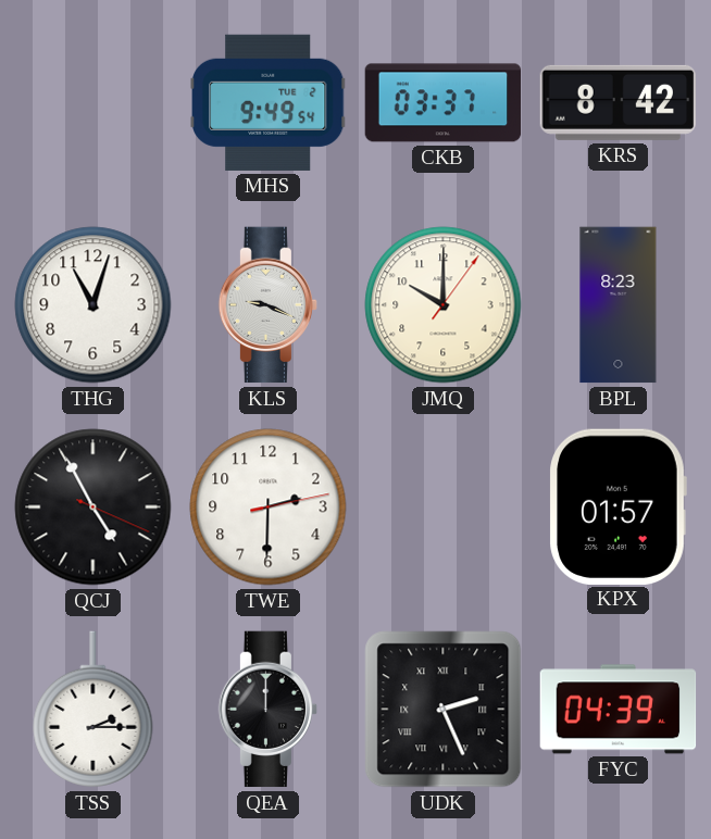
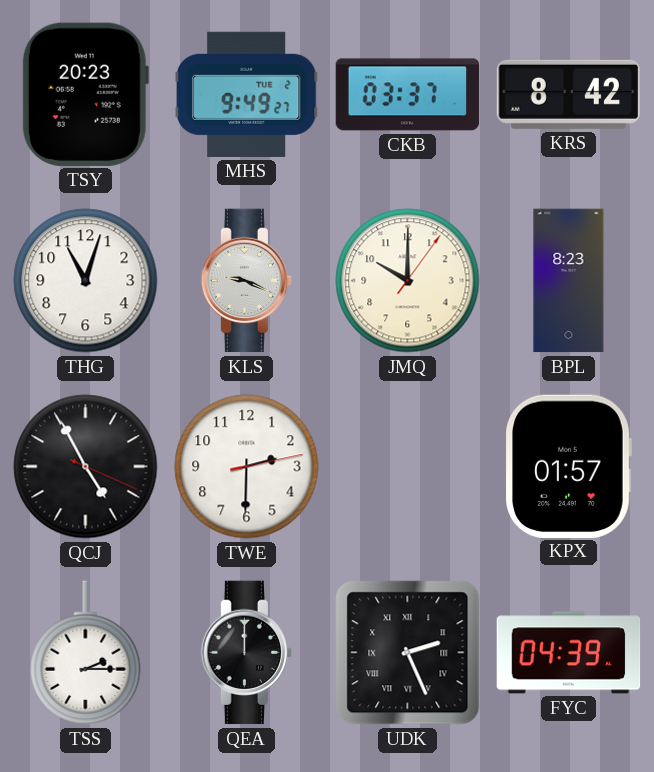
TSY: none -> 20:23 (85, 94)
MHS: 9:49:54 -> 9:49:27 (247, 94)
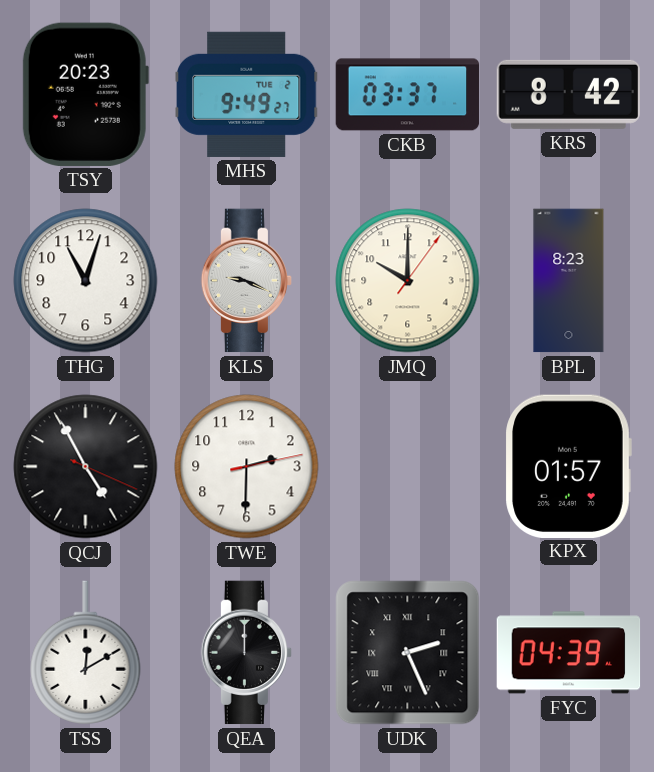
TSS: 2:15 -> 12:10 (86, 653)
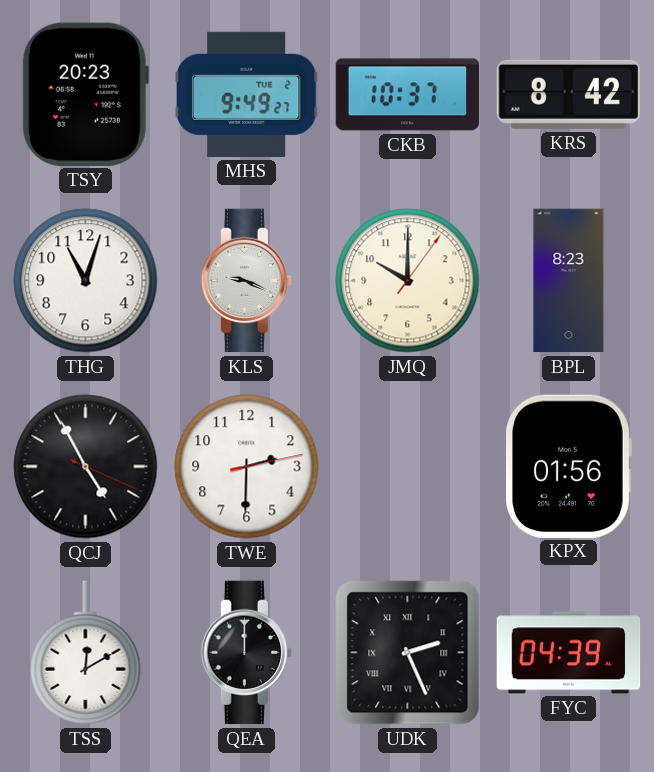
CKB: 03:37 -> 10:37 (408, 95)
KPX: 01:57 -> 01:56 (568, 466)
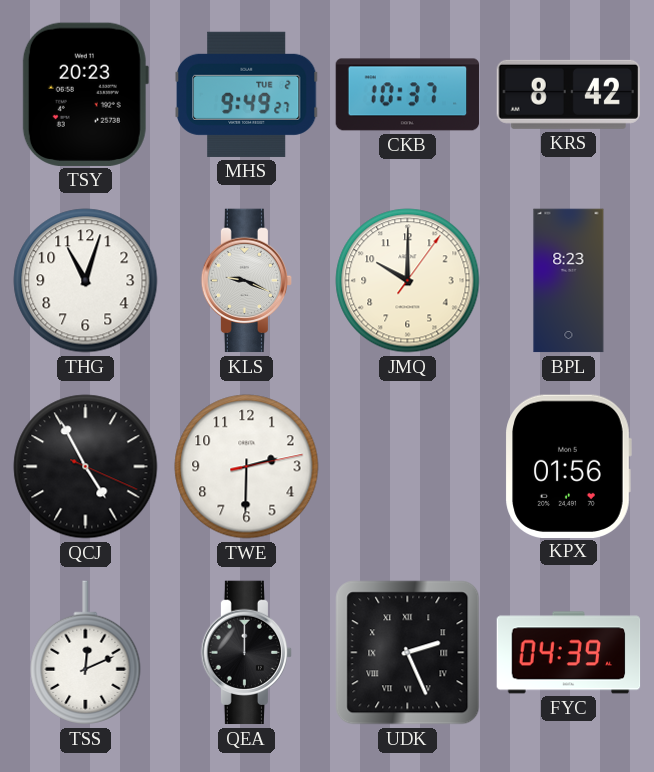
TSS: 12:10 -> 12:11 (86, 653)
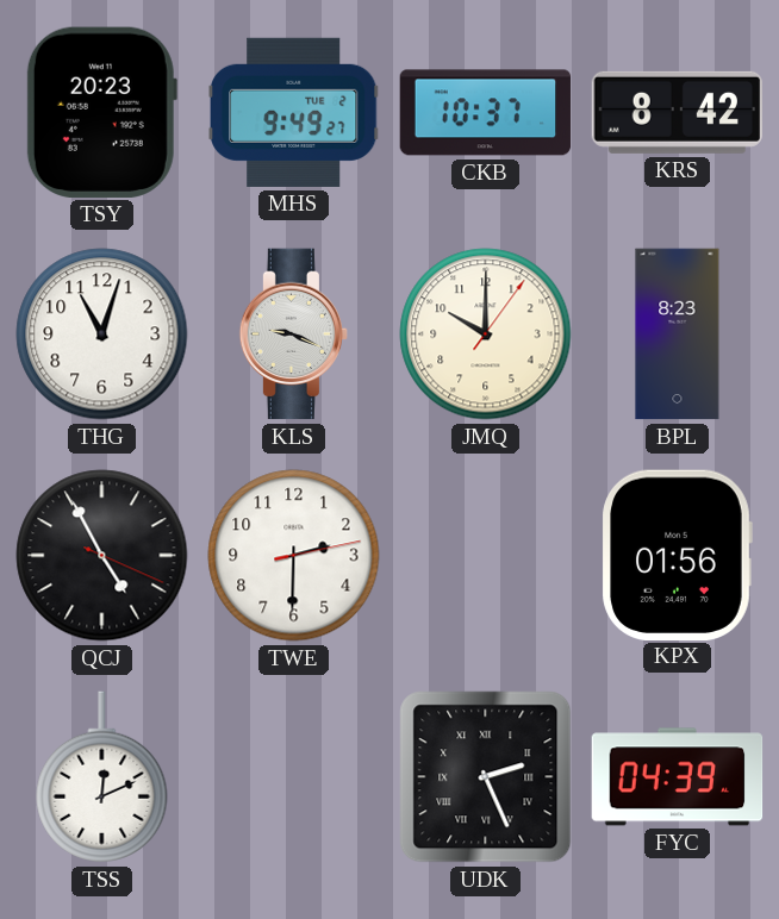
QEA: 12:00 -> none (247, 653)
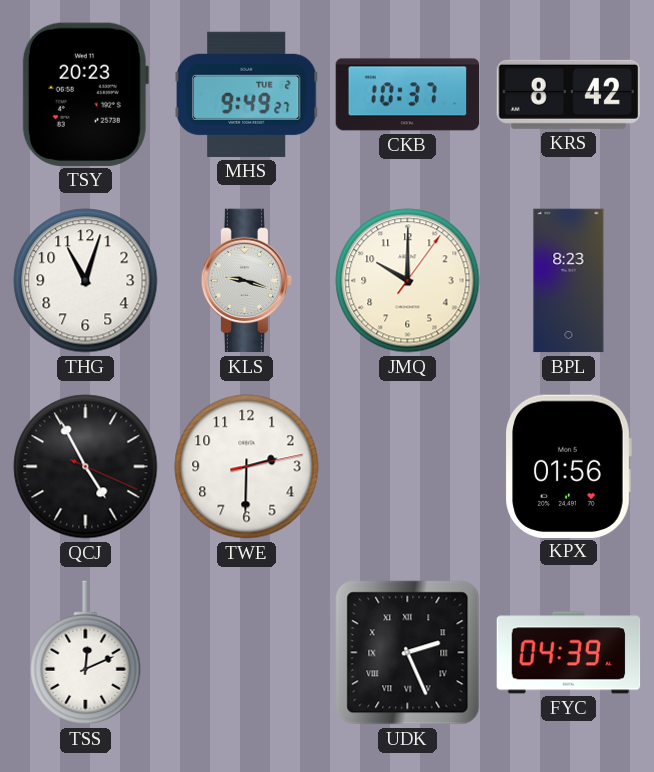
KLS: 9:19 -> 9:18 (247, 281)
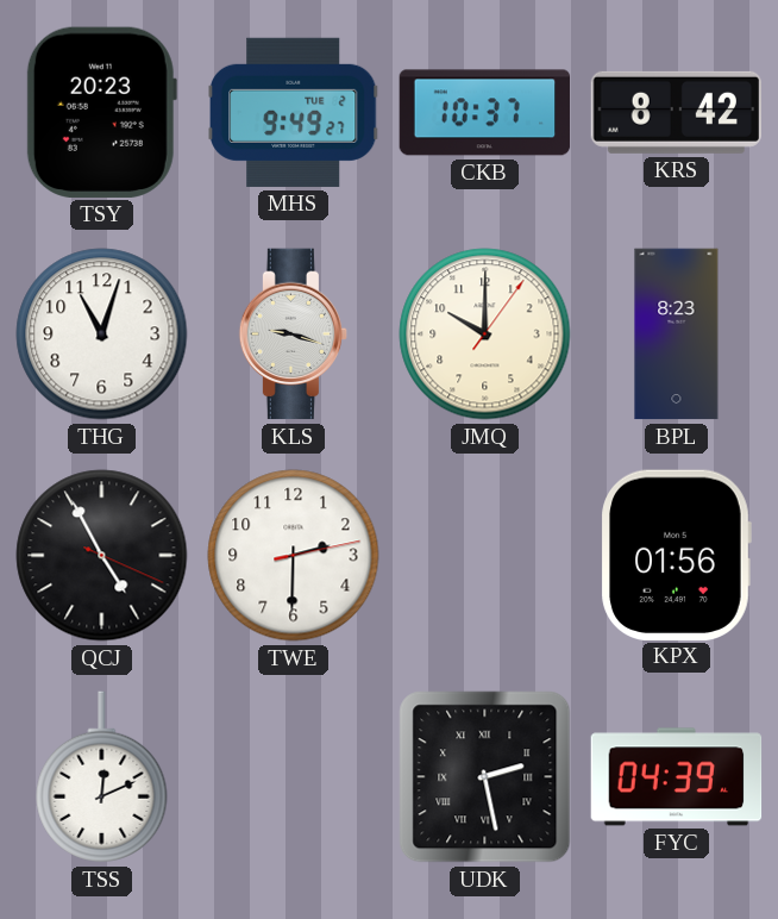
UDK: 2:26 -> 2:28 (485, 777)
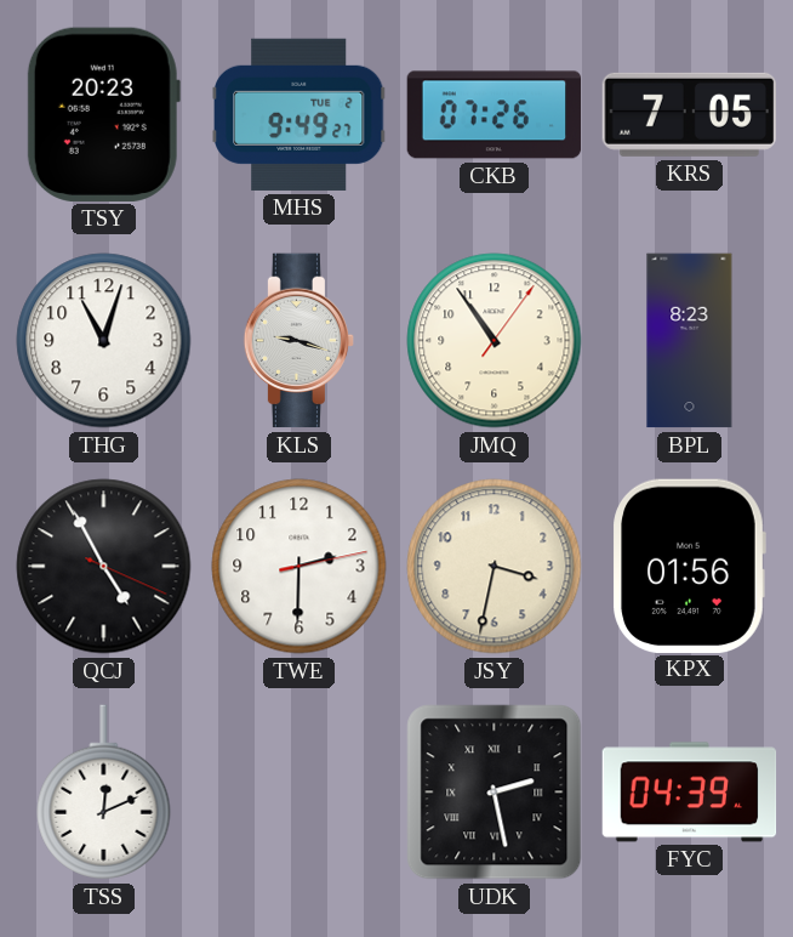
CKB: 10:37 -> 07:26 (495, 115)
KRS: 8:42 -> 7:05 (689, 114)
JMQ: 10:00 -> 10:54 (495, 341)
JSY: none -> 3:32 (495, 567)
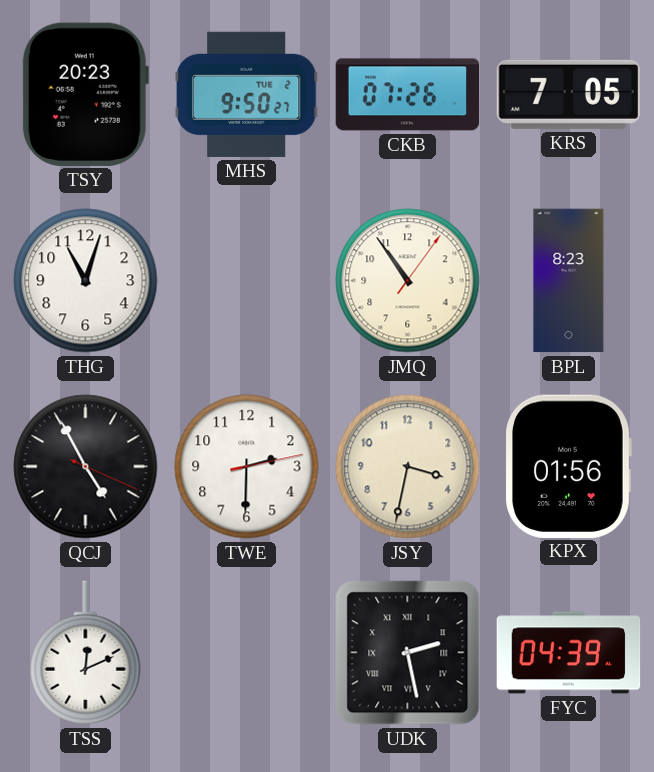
MHS: 9:49 -> 9:50 (247, 94)
KLS: 9:18 -> none (299, 341)
